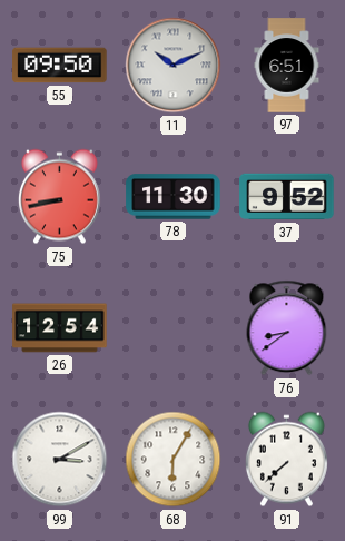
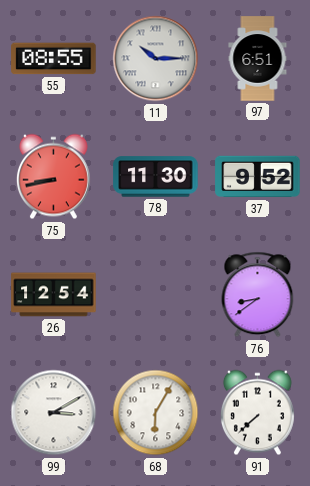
55: 09:50 -> 08:55 (54, 59)
11: 10:11 -> 10:15 (156, 59)
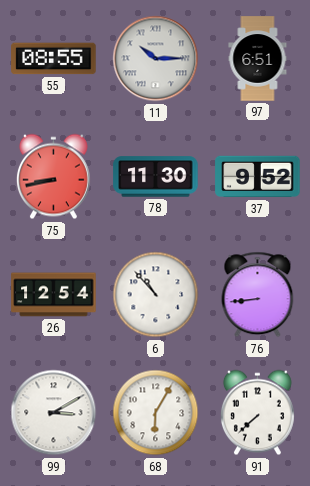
6: none -> 10:53 (156, 295)
76: 8:39 -> 8:44 (258, 295)
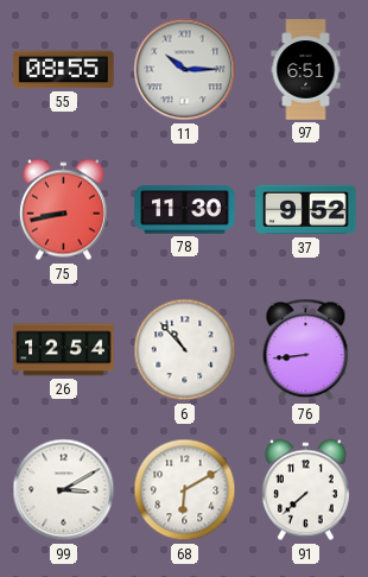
68: 6:05 -> 6:10 (185, 490)
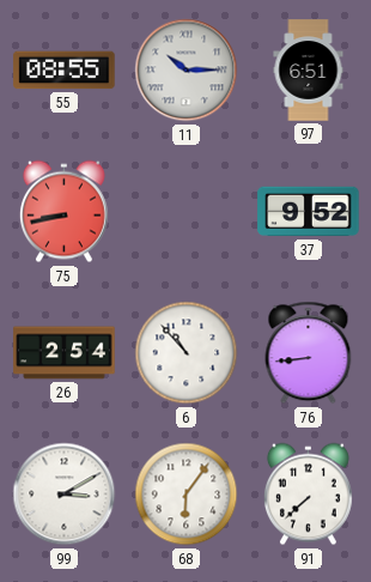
78: 11:30 -> none (185, 210)
26: 12:54 -> 2:54 (65, 353)
68: 6:10 -> 6:06 (187, 495)
